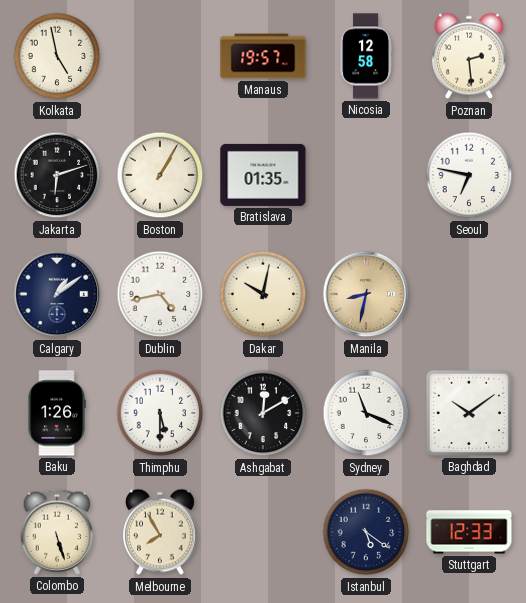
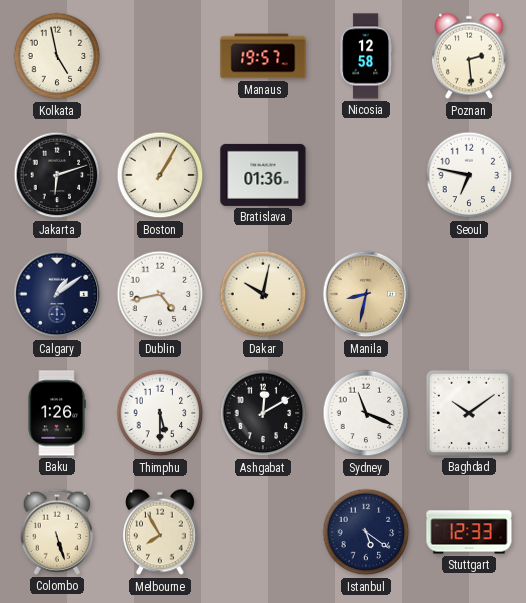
Bratislava: 01:35 -> 01:36 (263, 175)
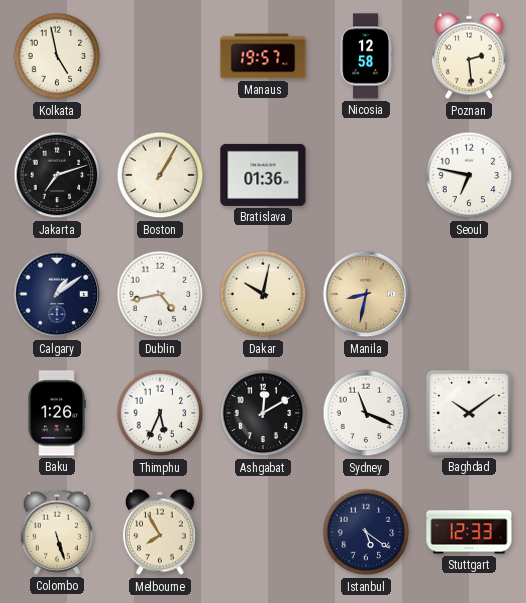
Jakarta: 6:12 -> 7:12 (57, 175)
Thimphu: 5:30 -> 5:34 (160, 413)
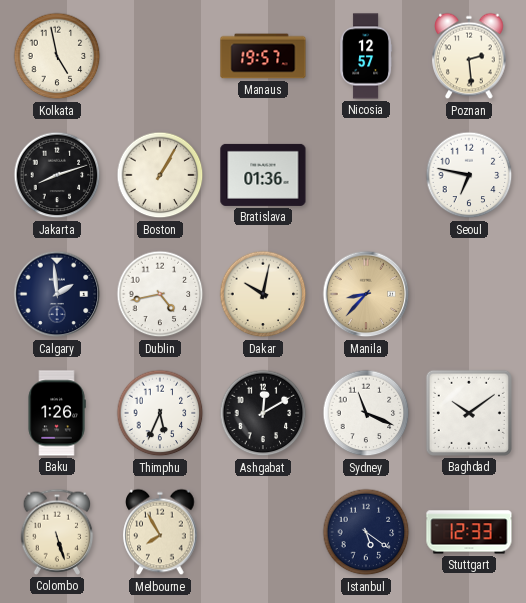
Nicosia: 12:58 -> 12:57 (366, 56)
Jakarta: 7:12 -> 8:12 (57, 175)
Calgary: 1:09 -> 1:59 (57, 294)
Manila: 8:32 -> 8:37 (366, 294)
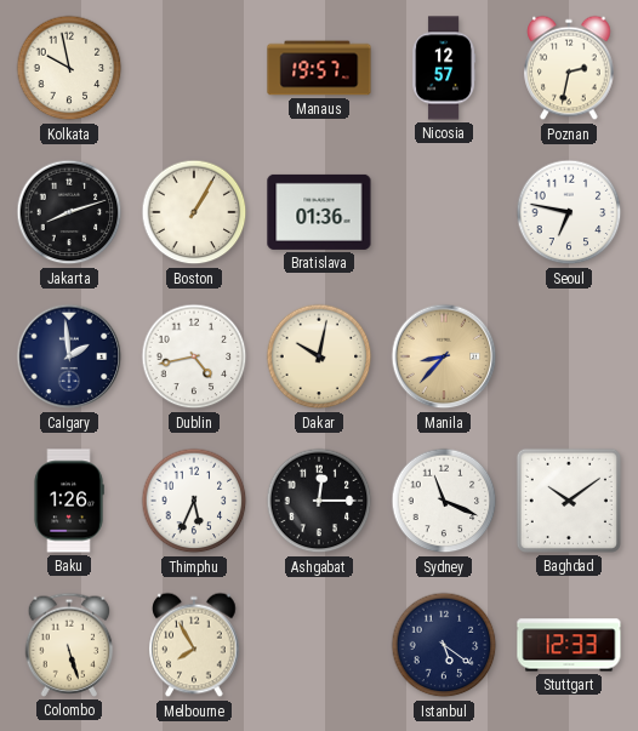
Kolkata: 4:58 -> 9:58 (69, 68)
Poznan: 2:29 -> 2:32 (569, 68)
Ashgabat: 12:10 -> 12:15 (319, 501)
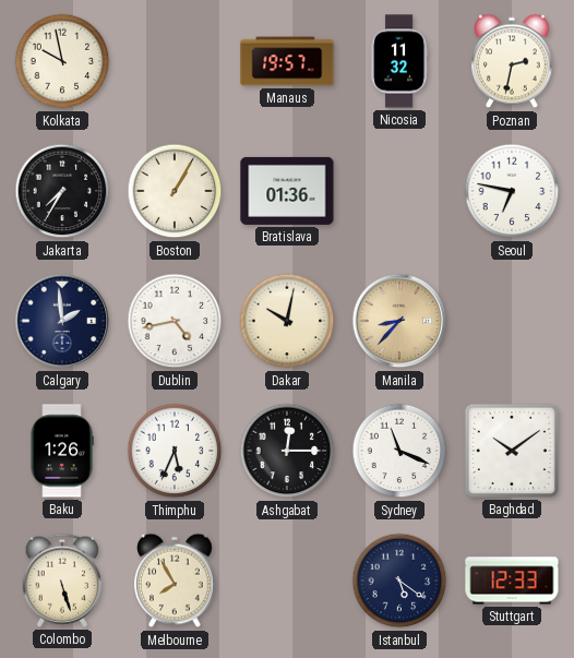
Nicosia: 12:57 -> 11:32 (399, 61)
Jakarta: 8:12 -> 7:35 (62, 191)
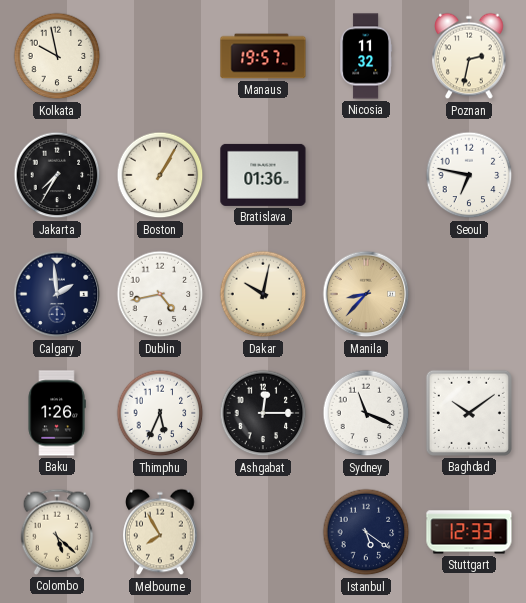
Colombo: 5:27 -> 5:22 (57, 532)
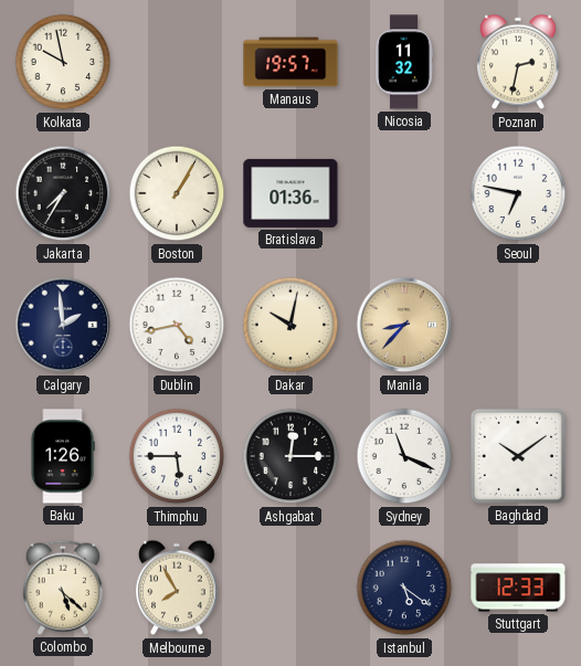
Thimphu: 5:34 -> 5:45 (177, 456)
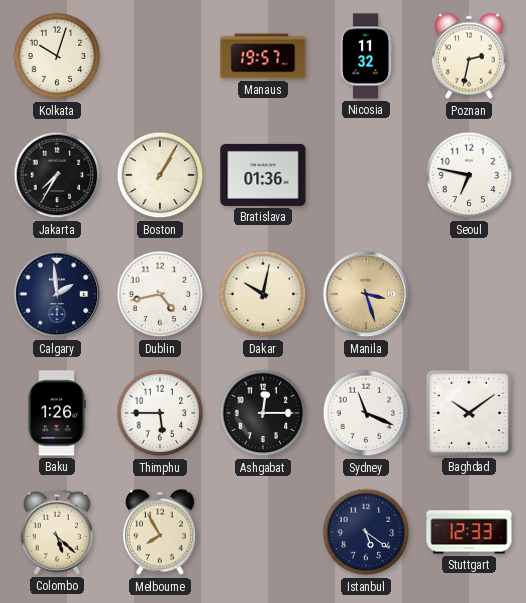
Kolkata: 9:58 -> 10:03 (57, 56)
Manila: 8:37 -> 3:27 (366, 294)
